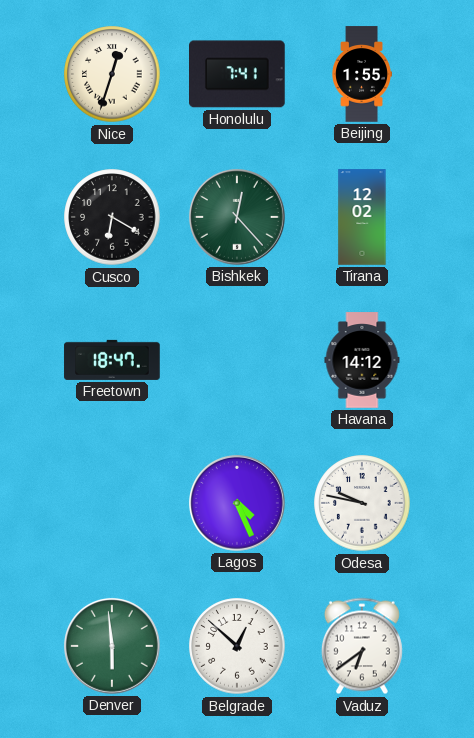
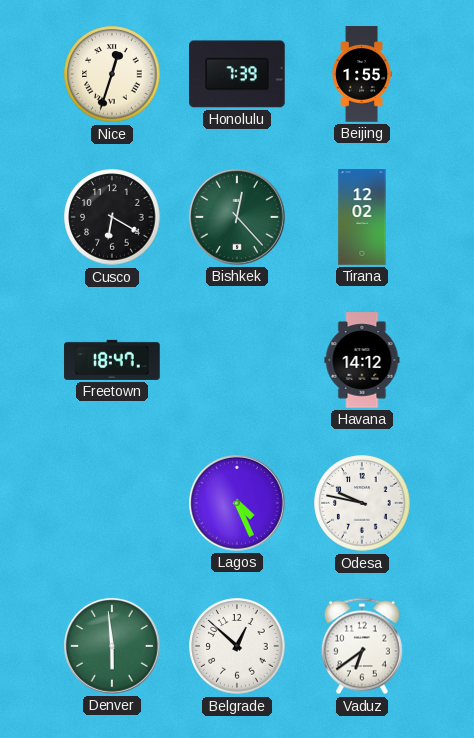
Honolulu: 7:41 -> 7:39 (238, 74)
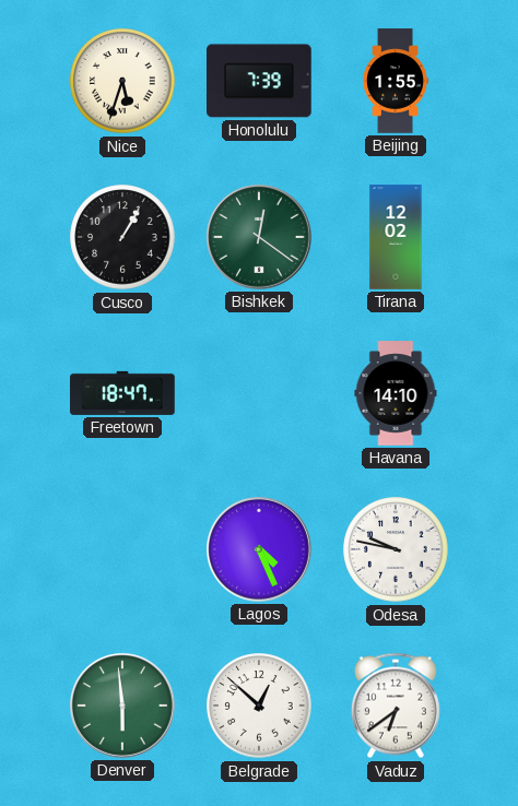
Nice: 12:33 -> 5:33 (122, 81)
Cusco: 6:20 -> 1:05 (122, 237)
Bishkek: 12:23 -> 12:21 (259, 237)
Havana: 14:12 -> 14:10 (396, 393)
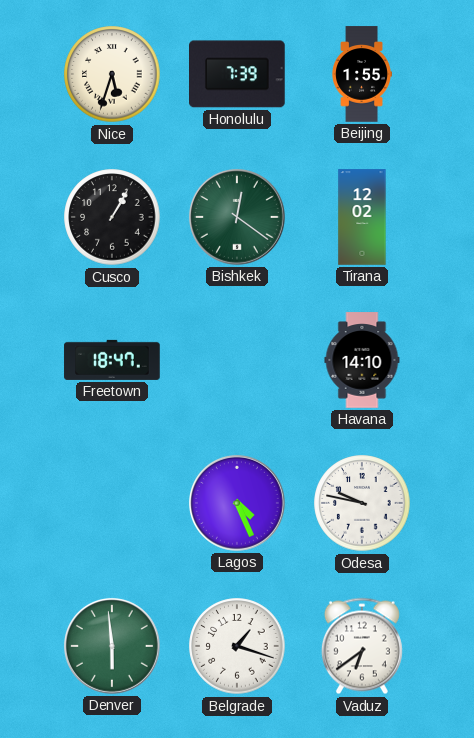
Belgrade: 12:52 -> 1:18 (237, 646)
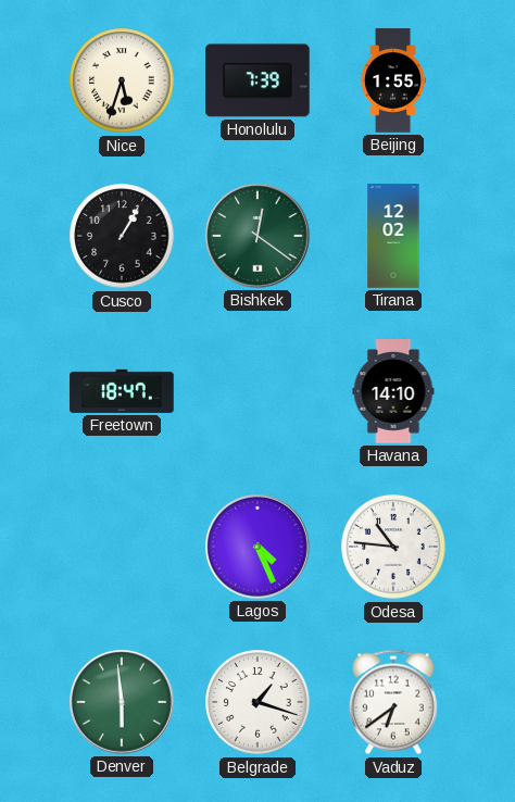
Odesa: 9:47 -> 10:46 (393, 547)
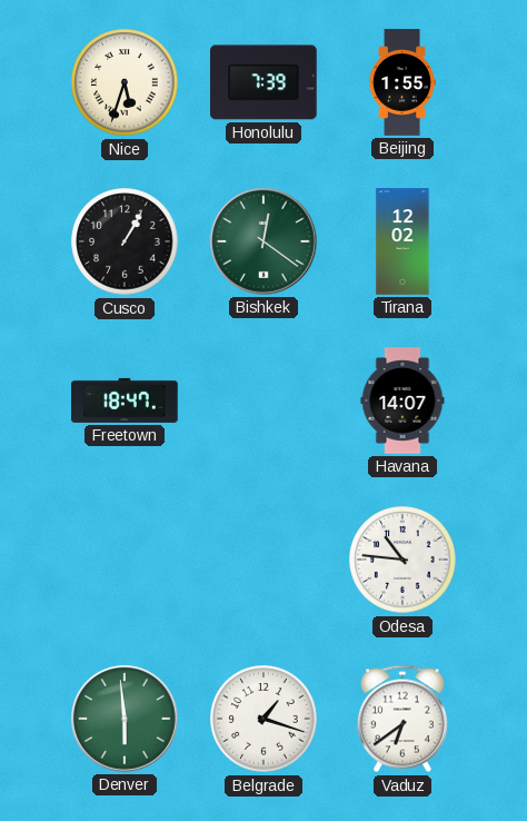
Havana: 14:10 -> 14:07 (402, 400)
Lagos: 4:26 -> none (257, 547)
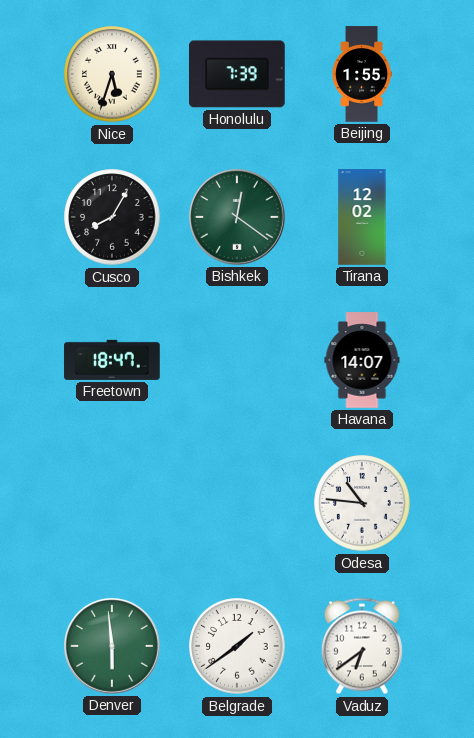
Cusco: 1:05 -> 8:05 (112, 217)
Belgrade: 1:18 -> 1:39 (237, 646)
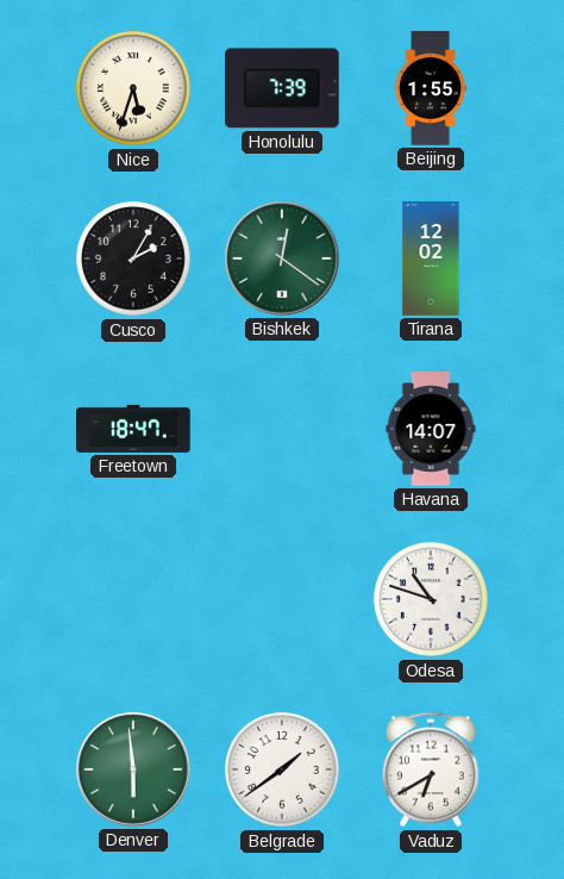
Cusco: 8:05 -> 2:05 (133, 258)
Odesa: 10:46 -> 10:48 (431, 599)
Vaduz: 6:39 -> 6:40 (431, 769)
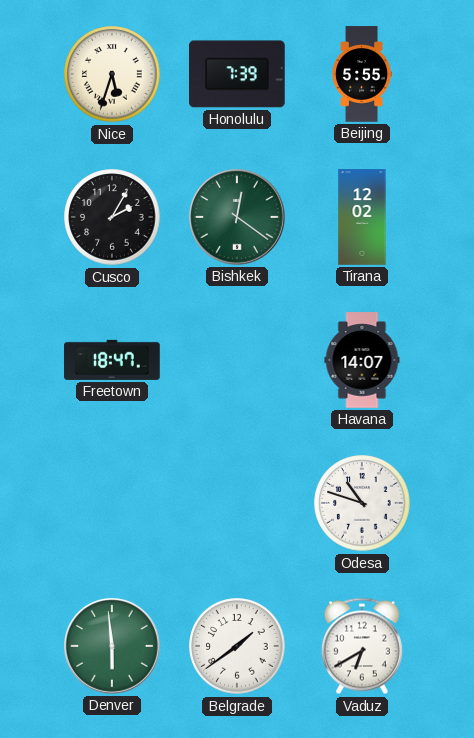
Beijing: 1:55 -> 5:55 (362, 74)
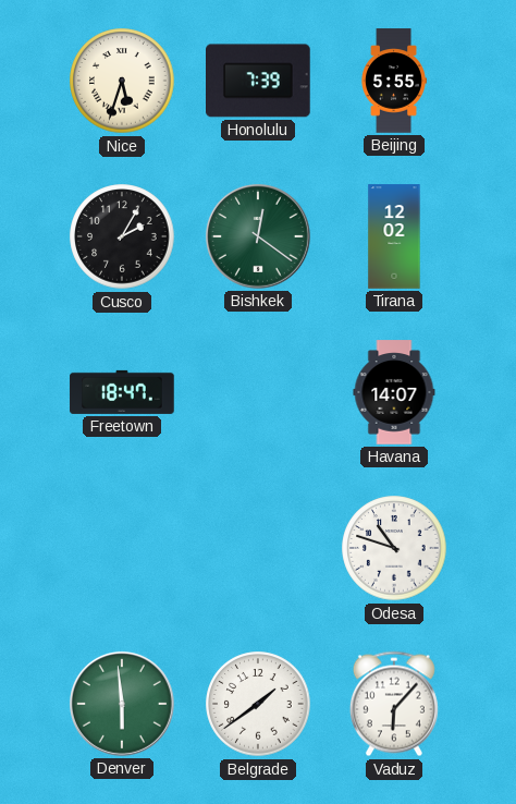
Vaduz: 6:40 -> 6:07 (394, 704)
